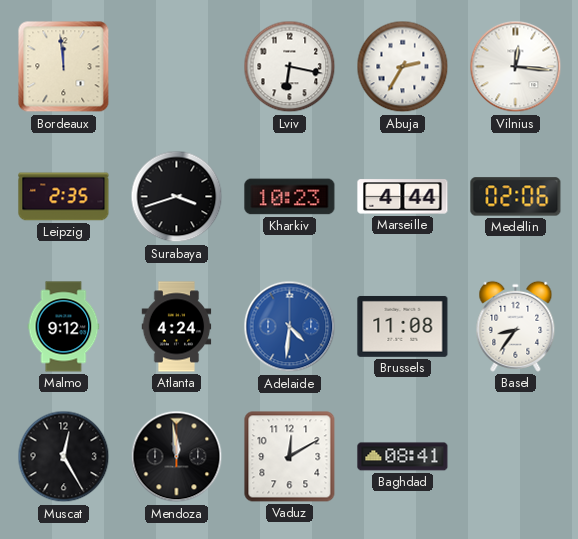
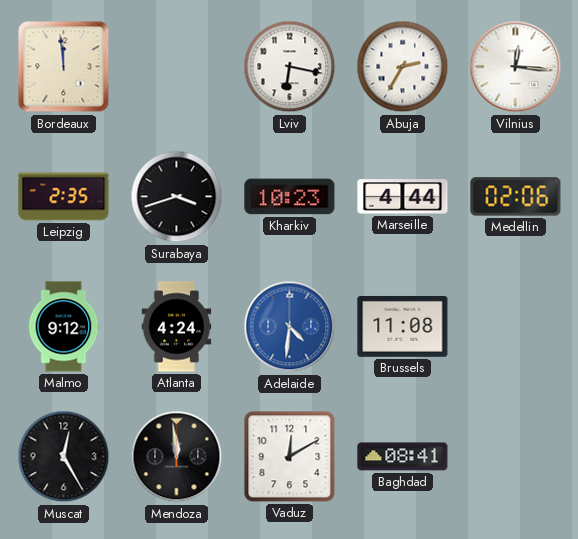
Basel: 8:36 -> none (516, 326)
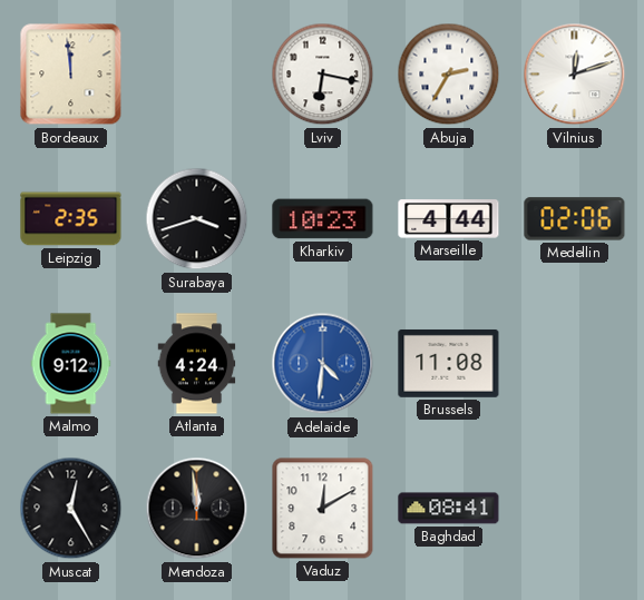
Vilnius: 12:16 -> 12:12 (575, 75)
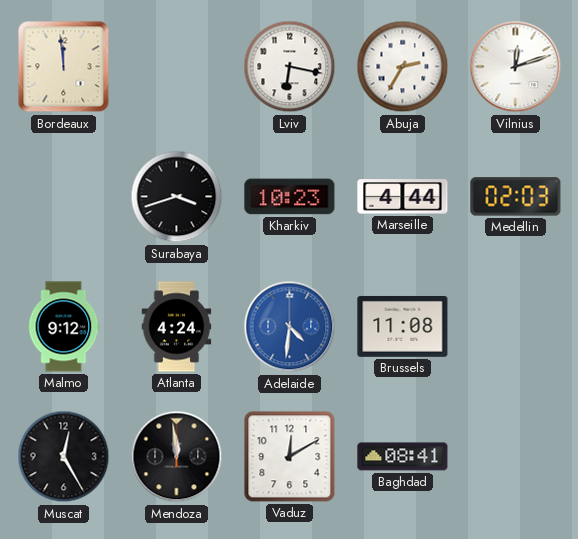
Leipzig: 2:35 -> none (71, 219)
Medellin: 02:06 -> 02:03 (516, 197)
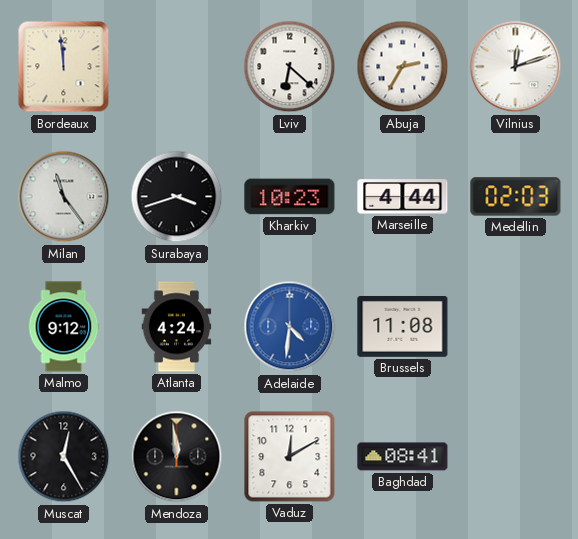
Lviv: 6:17 -> 6:22 (290, 67)
Milan: none -> 11:24 (64, 197)
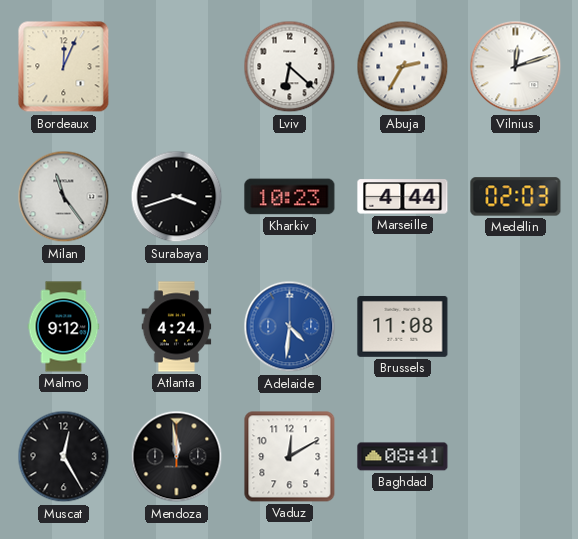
Bordeaux: 11:59 -> 12:04 (64, 67)
